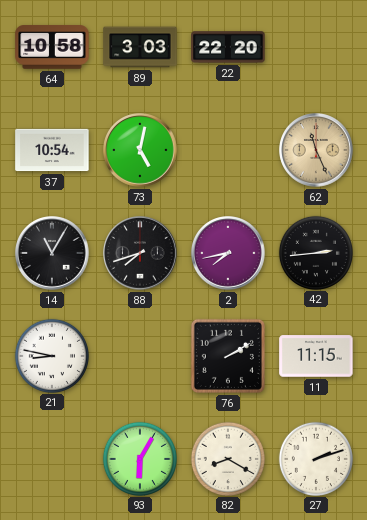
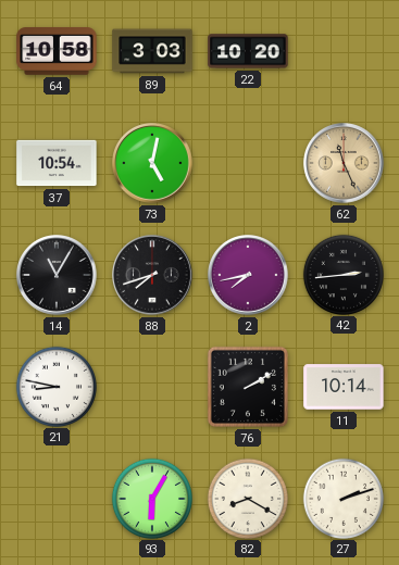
22: 22:20 -> 10:20 (248, 51)
11: 11:15 -> 10:14 (344, 387)
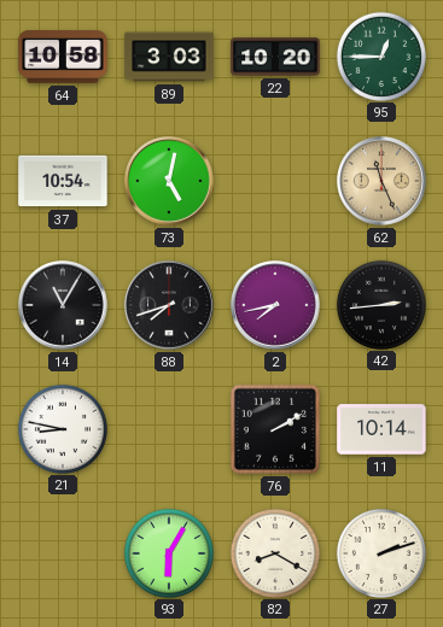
95: none -> 12:45 (380, 55)
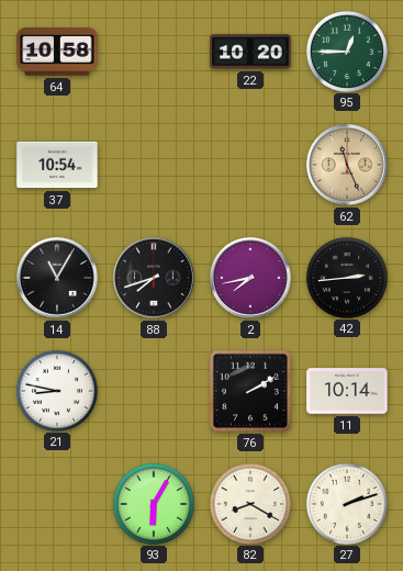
89: 3:03 -> none (169, 57)
73: 5:02 -> none (169, 181)
